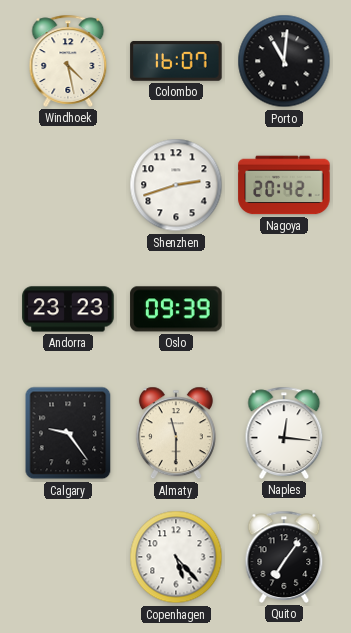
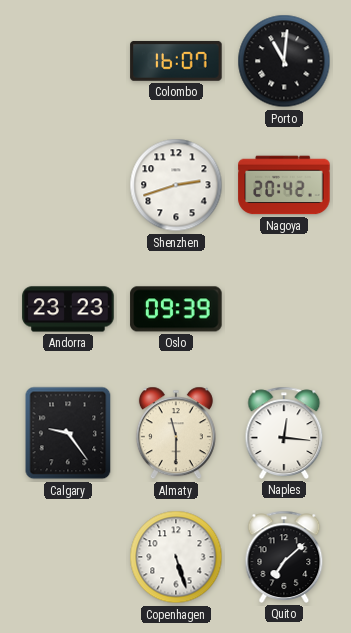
Windhoek: 4:28 -> none (68, 61)
Copenhagen: 5:23 -> 5:27 (176, 557)
Quito: 7:06 -> 7:08 (284, 557)
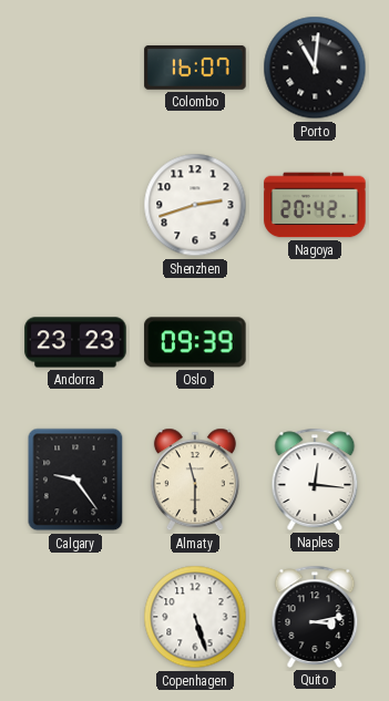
Quito: 7:08 -> 3:13 (315, 617)
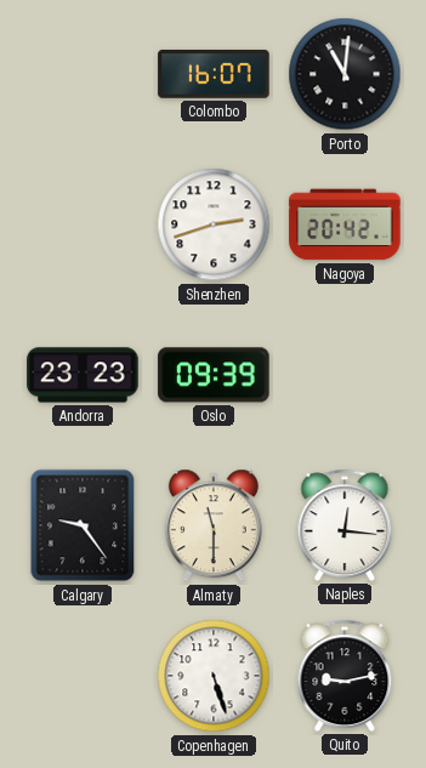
Quito: 3:13 -> 9:13 (345, 676)
